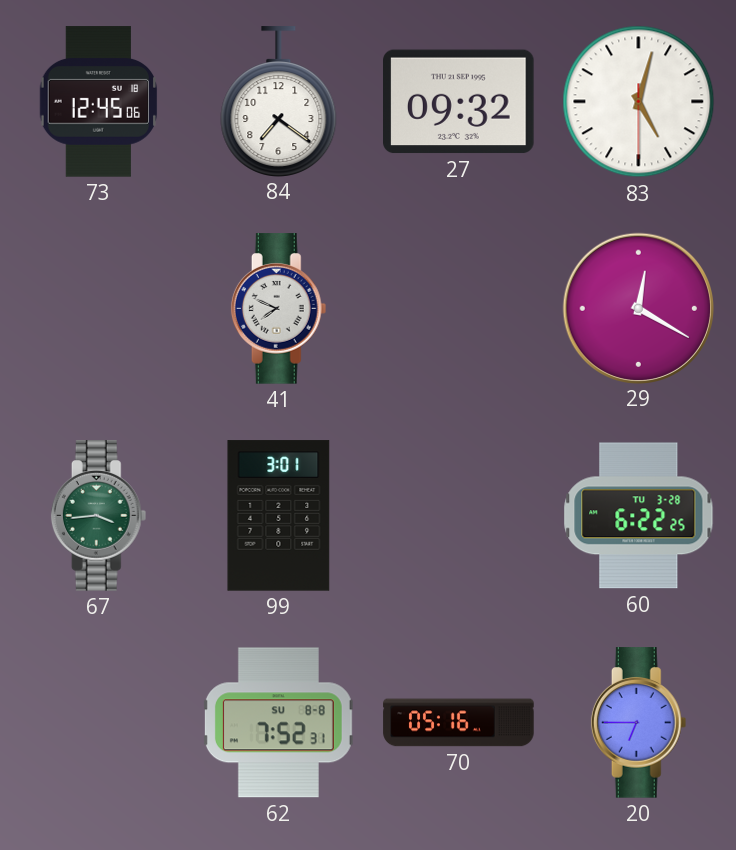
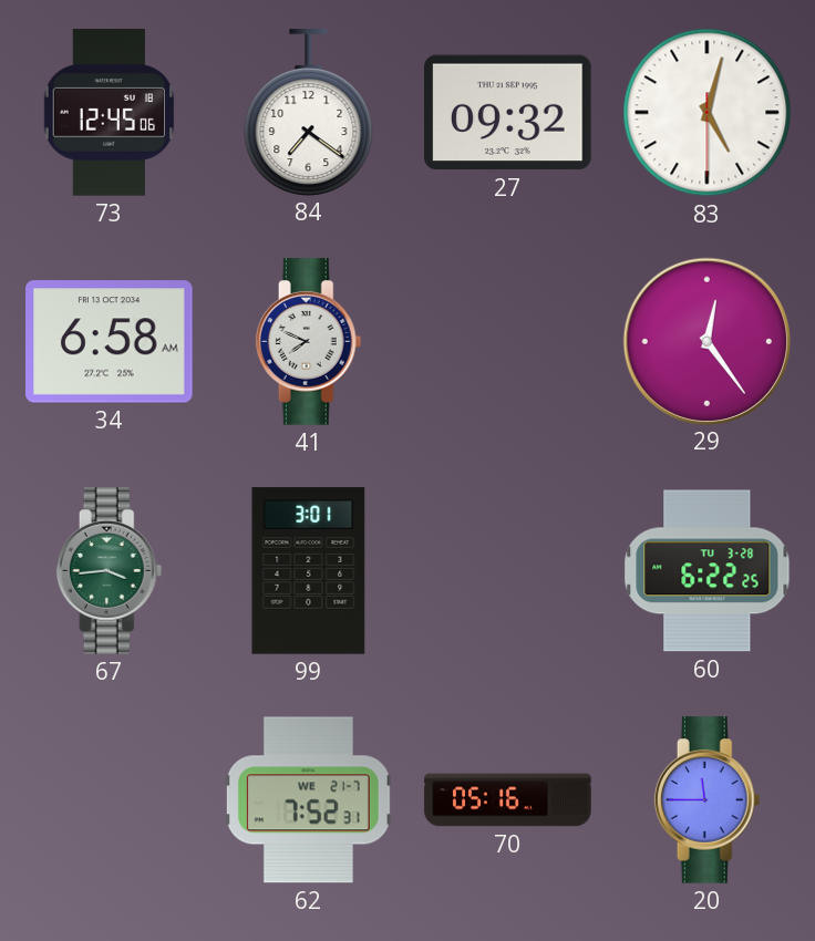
34: none -> 6:58 (110, 342)
29: 12:20 -> 12:24 (706, 341)
62 date: SU 8-8 -> WE 21-7 (308, 800)
20: 6:45 -> 11:45 (708, 800)
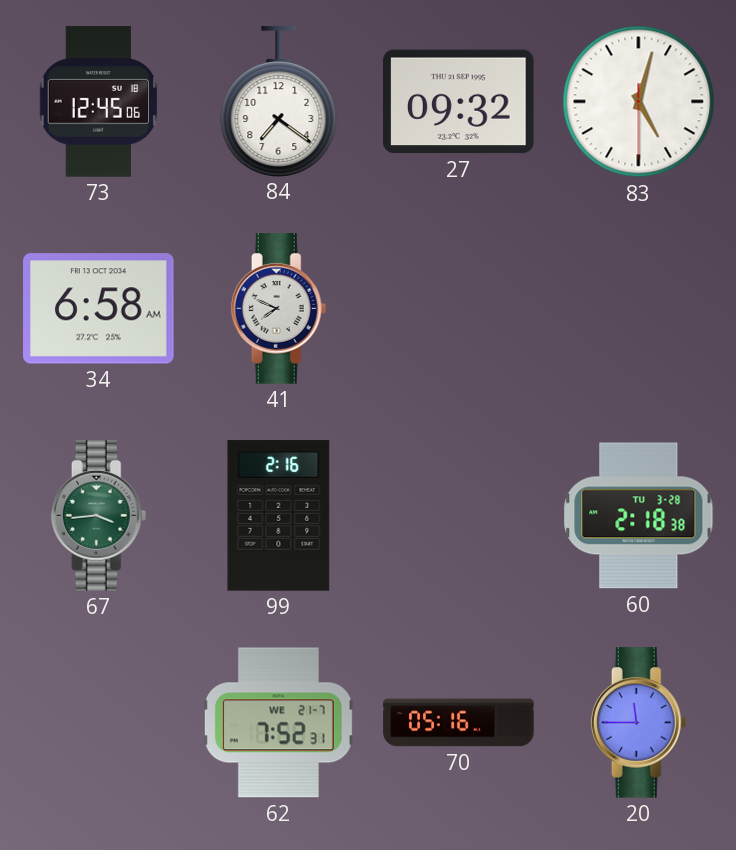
29: 12:24 -> none (706, 341)
99: 3:01 -> 2:16 (279, 516)
60: 6:22 -> 2:18 (639, 516)
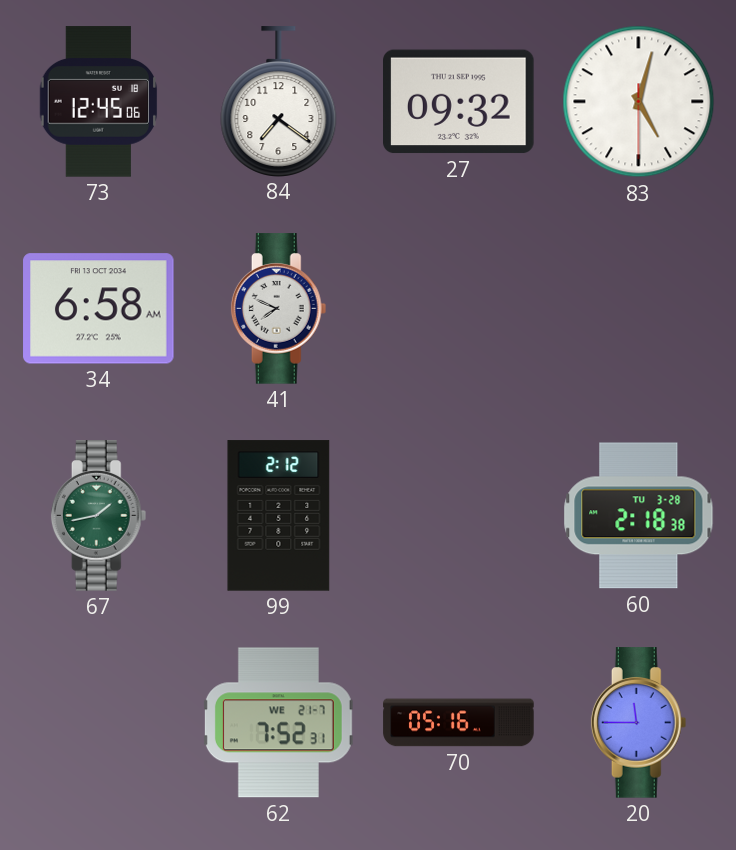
67: 3:44 -> 1:43 (99, 516)
99: 2:16 -> 2:12 (279, 516)
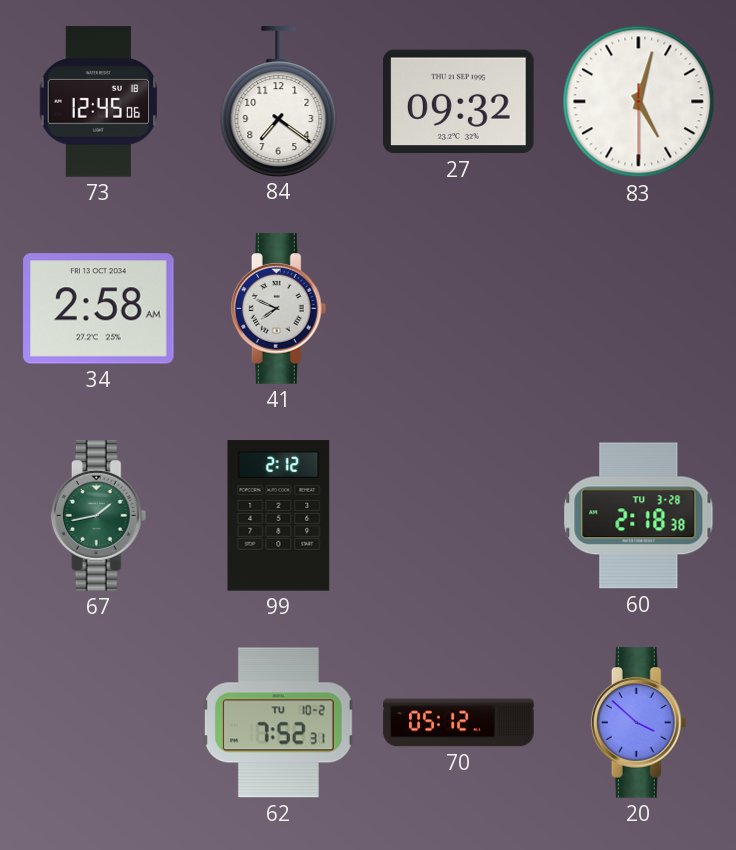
34: 6:58 -> 2:58 (99, 309)
62 date: WE 21-7 -> TU 10-2 (278, 723)
70: 05:16 -> 05:12 (459, 723)
20: 11:45 -> 3:52 (639, 723)
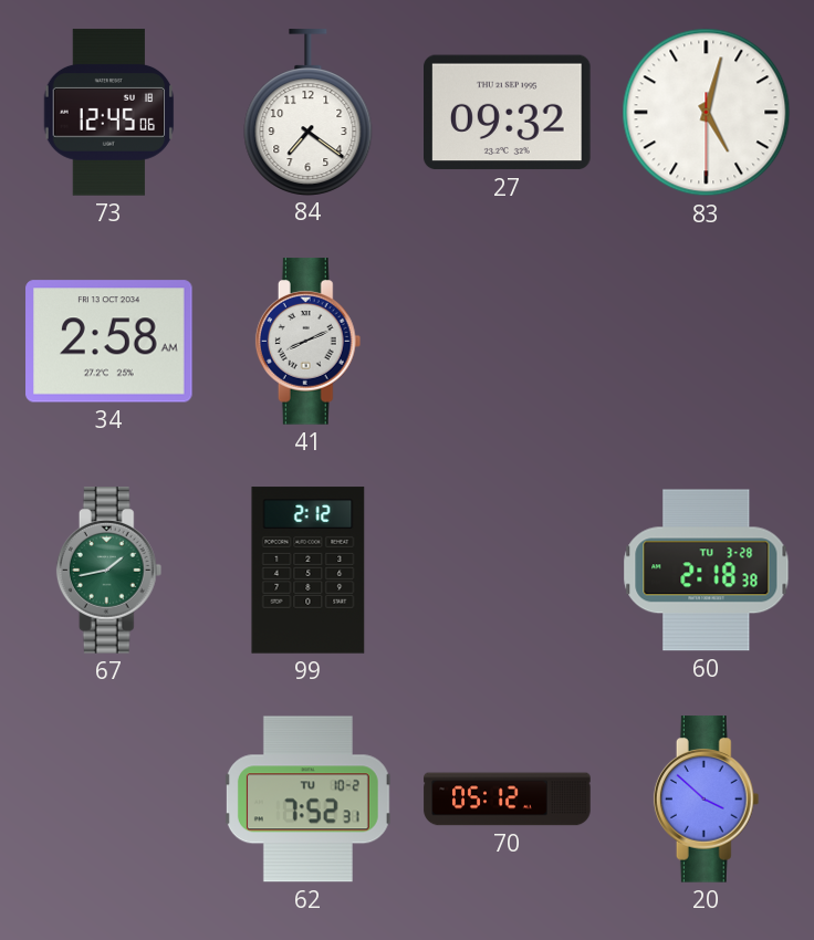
41: 7:49 -> 8:11 (309, 342)
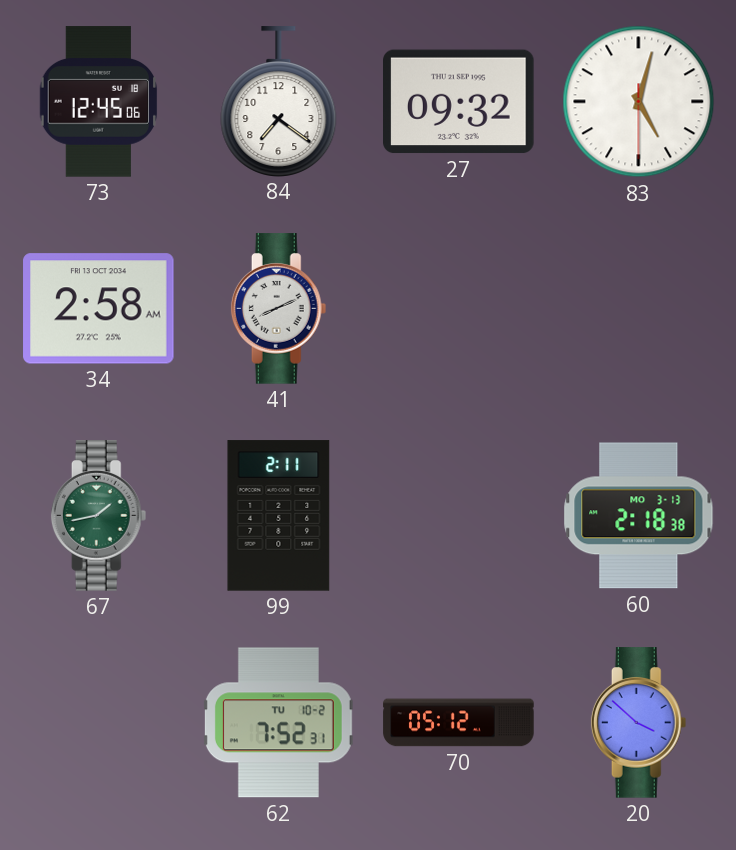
99: 2:12 -> 2:11 (279, 516)
60 date: TU 3-28 -> MO 3-13 (639, 516)
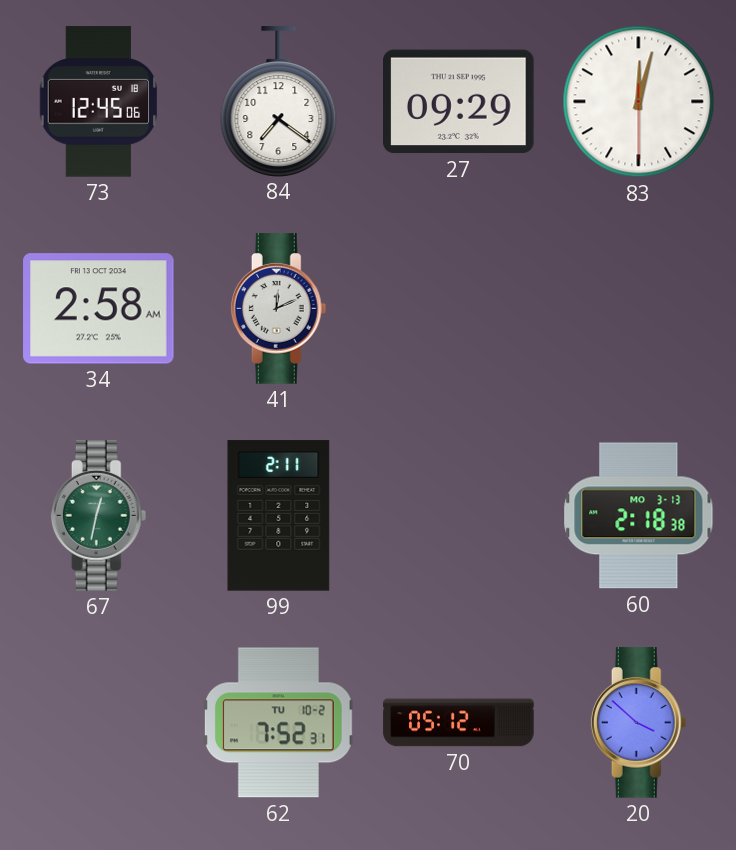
27: 09:32 -> 09:29 (459, 102)
83: 5:02 -> 12:02 (639, 102)
41: 8:11 -> 12:11 (279, 309)
67: 1:43 -> 12:32 (99, 516)
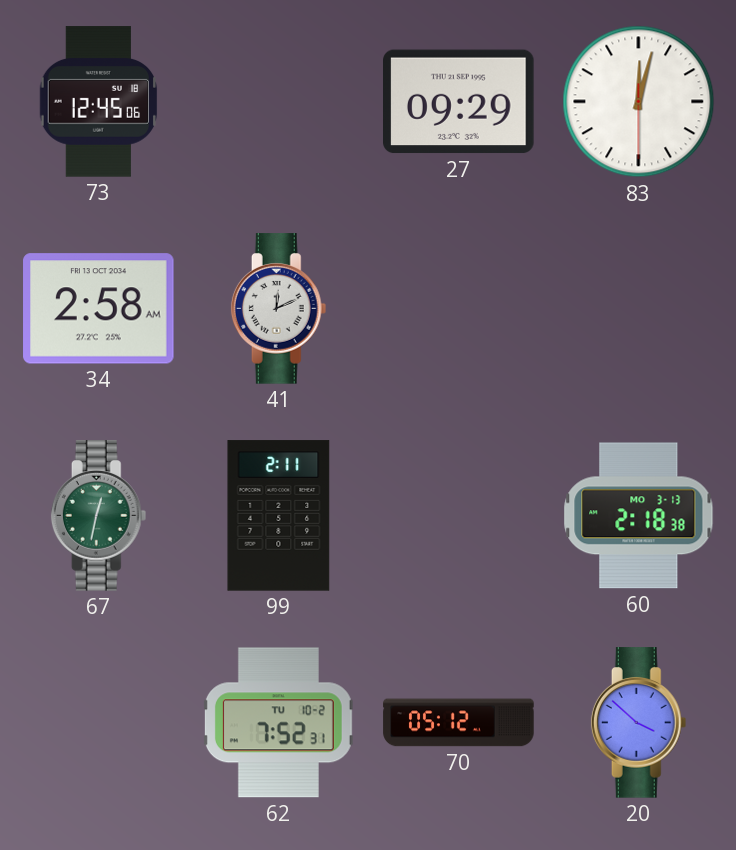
84: 7:21 -> none (279, 101)
